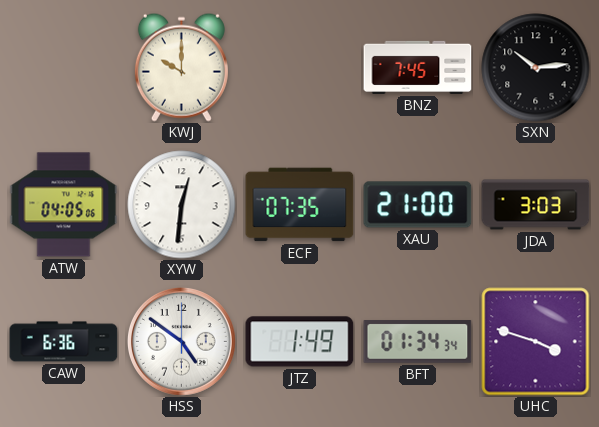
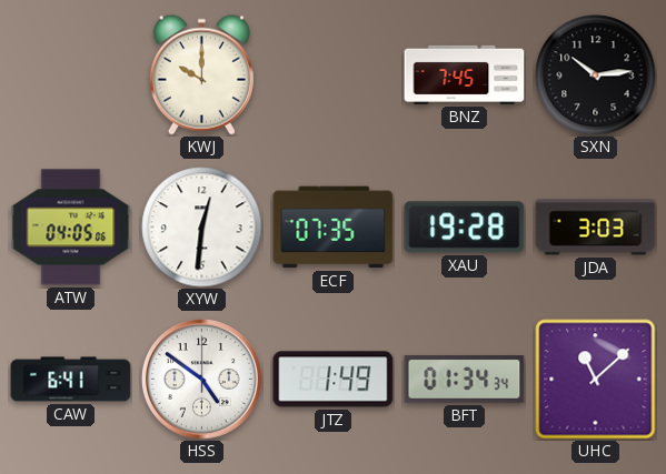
XAU: 21:00 -> 19:28 (465, 228)
CAW: 6:36 -> 6:41 (71, 380)
UHC: 3:48 -> 11:08 (596, 380)
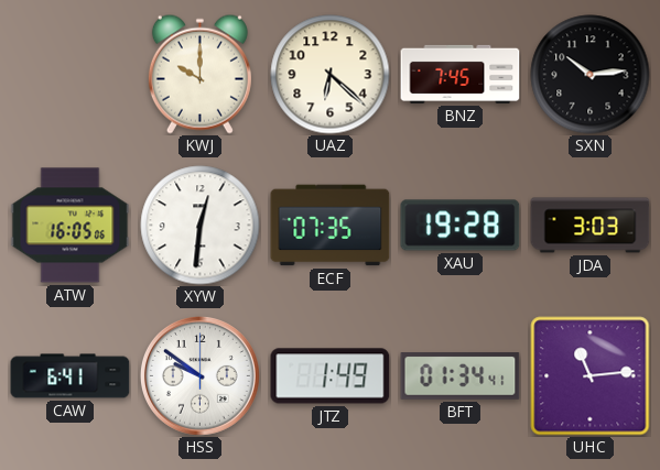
UAZ: none -> 6:22 (331, 75)
ATW: 04:05 -> 16:05 (71, 226)
HSS: 4:51 -> 9:51 (199, 375)
BFT: 01:34:34 -> 01:34:41 (461, 376)
UHC: 11:08 -> 11:14 (591, 376)
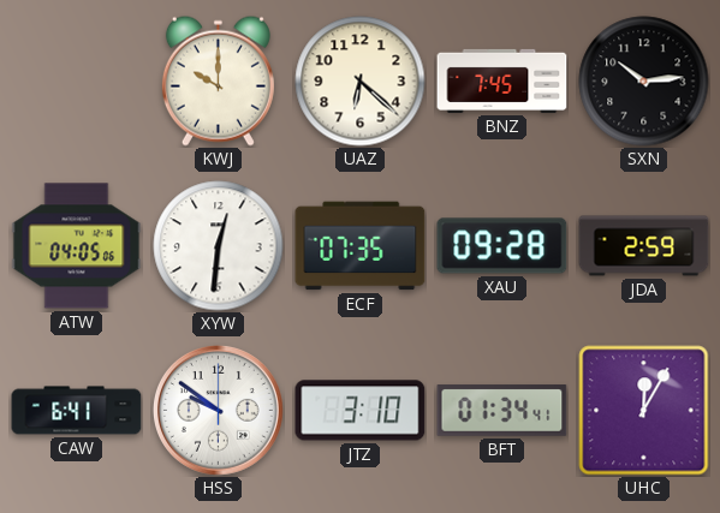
ATW: 16:05 -> 04:05 (77, 246)
XAU: 19:28 -> 09:28 (502, 246)
JDA: 3:03 -> 2:59 (644, 246)
JTZ: 1:49 -> 3:10 (361, 411)
UHC: 11:14 -> 12:05 (644, 411)
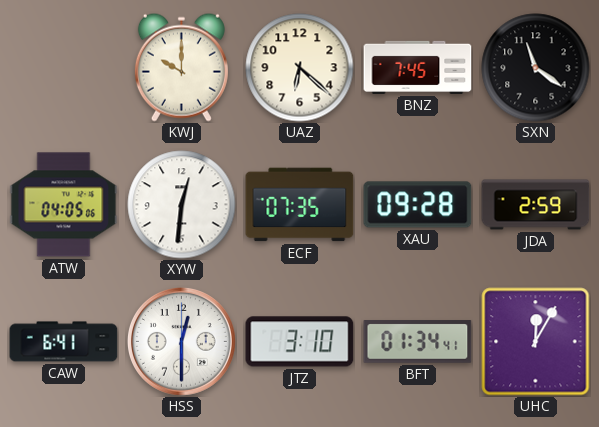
SXN: 10:14 -> 11:21 (536, 68)
HSS: 9:51 -> 12:30 (181, 341)
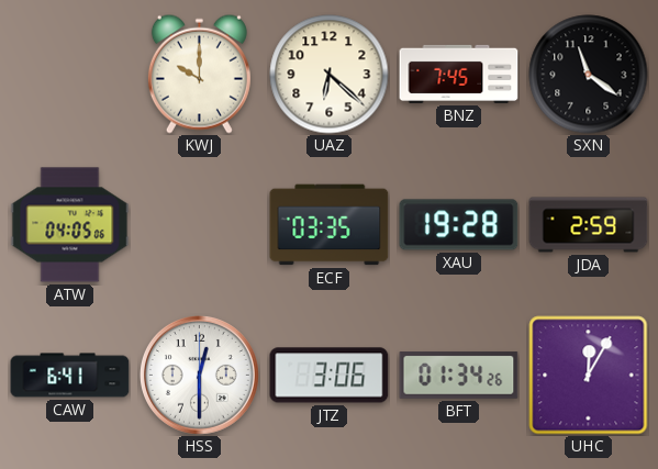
XYW: 12:31 -> none (182, 205)
ECF: 07:35 -> 03:35 (330, 225)
XAU: 09:28 -> 19:28 (459, 225)
JTZ: 3:10 -> 3:06 (330, 376)
BFT: 01:34:41 -> 01:34:26 (459, 376)
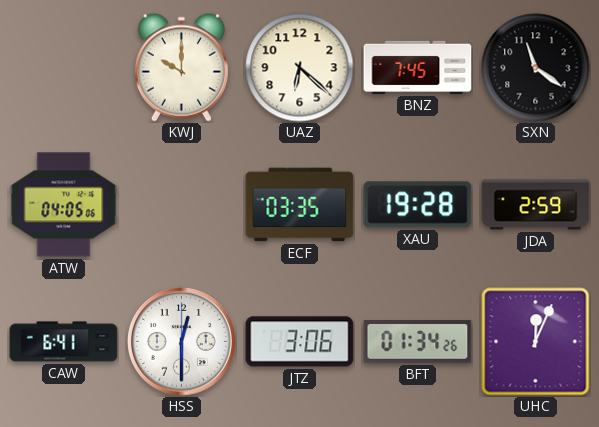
UHC: 12:05 -> 12:04 (536, 342)
